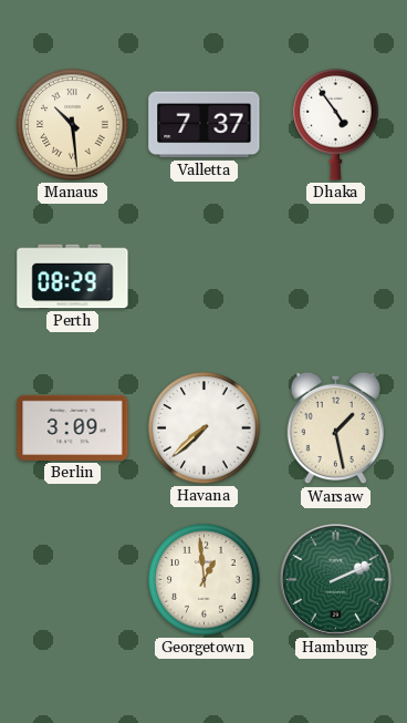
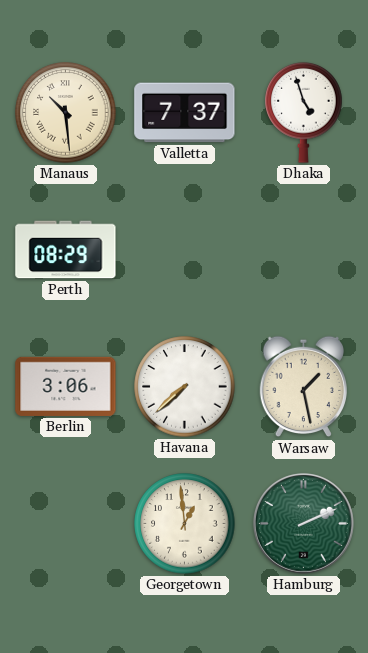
Dhaka: 4:54 -> 4:57 (304, 112)
Berlin: 3:09 -> 3:06 (66, 386)
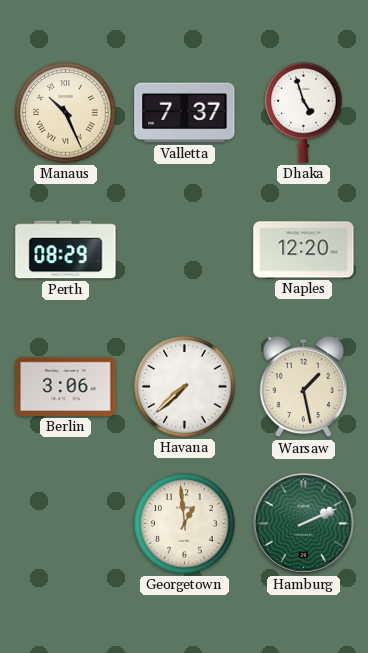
Manaus: 10:29 -> 10:26 (66, 113)
Naples: none -> 12:20 (304, 250)
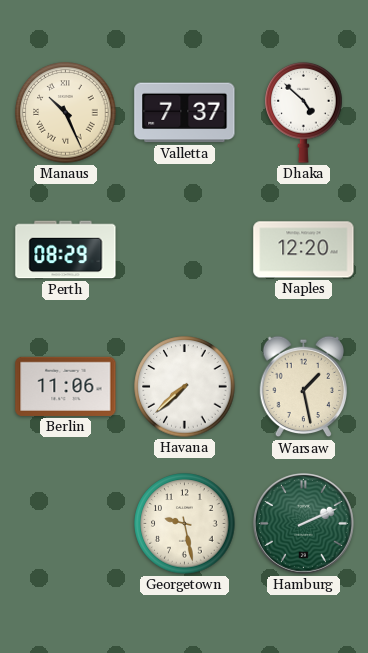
Dhaka: 4:57 -> 4:52 (304, 112)
Berlin: 3:06 -> 11:06 (66, 386)
Georgetown: 12:59 -> 9:28 (185, 524)
